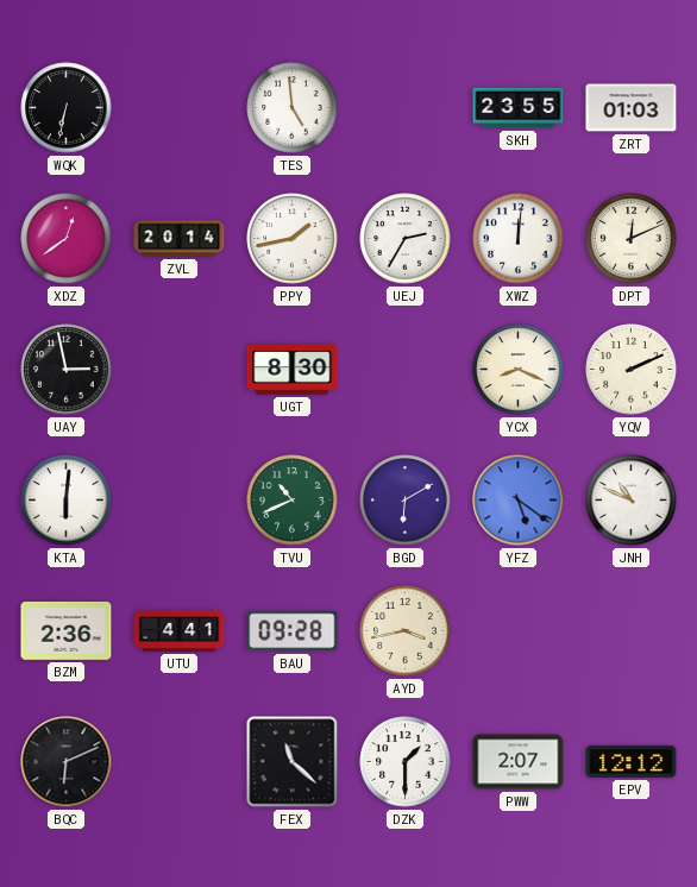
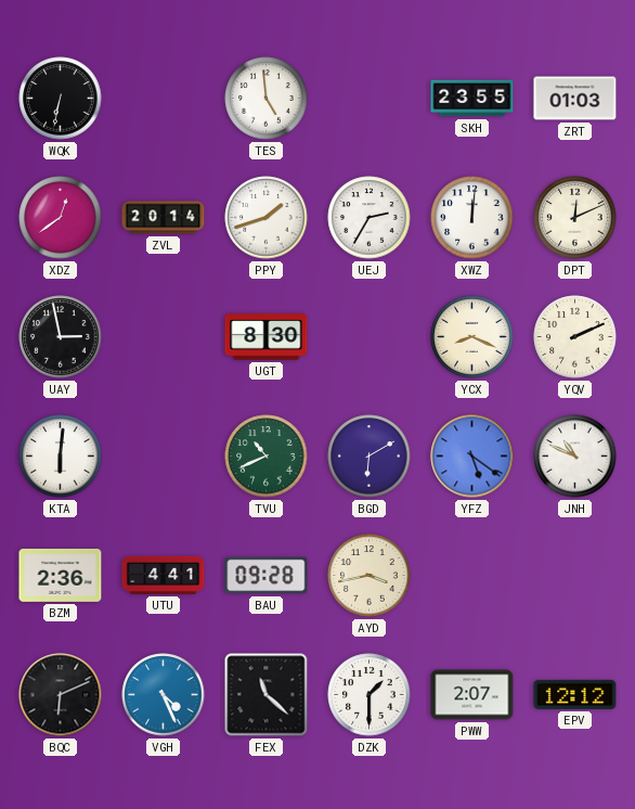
PPY: 1:43 -> 1:42 (267, 218)
VGH: none -> 4:26 (164, 695)
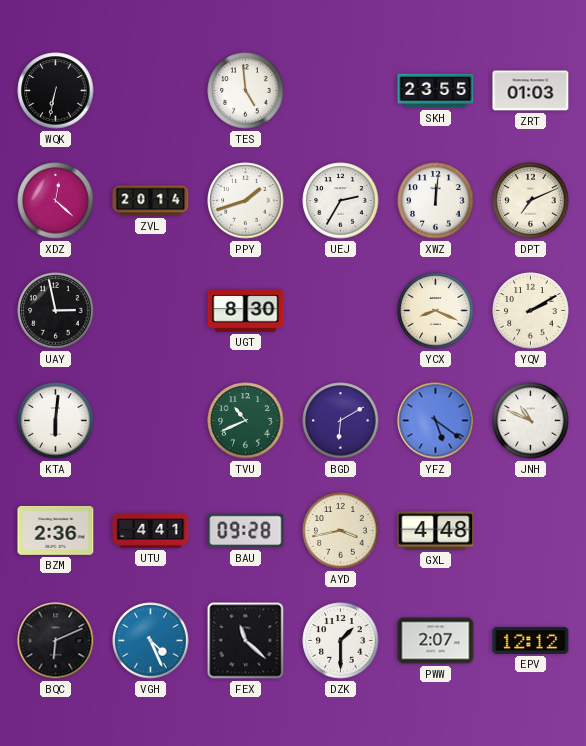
XDZ: 12:39 -> 12:22 (56, 201)
DPT: 12:11 -> 7:11 (531, 201)
YQV: 2:11 -> 2:10 (531, 311)
GXL: none -> 4:48 (436, 531)
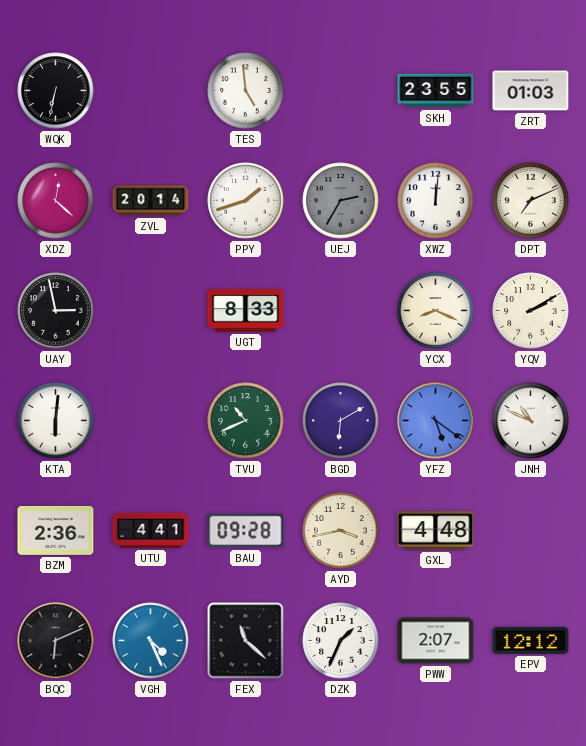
UEJ dial: white -> grey (341, 201)
UGT: 8:30 -> 8:33 (246, 311)
DZK: 1:30 -> 1:34 (341, 641)
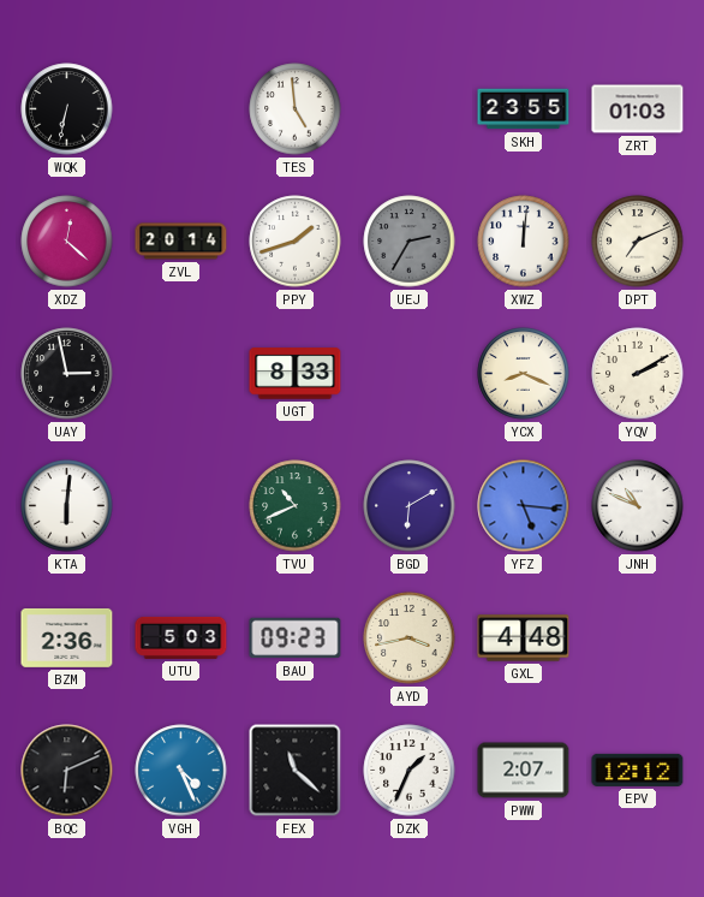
YFZ: 5:21 -> 5:16 (524, 506)
UTU: 4:41 -> 5:03 (181, 637)
BAU: 09:28 -> 09:23 (296, 638)
